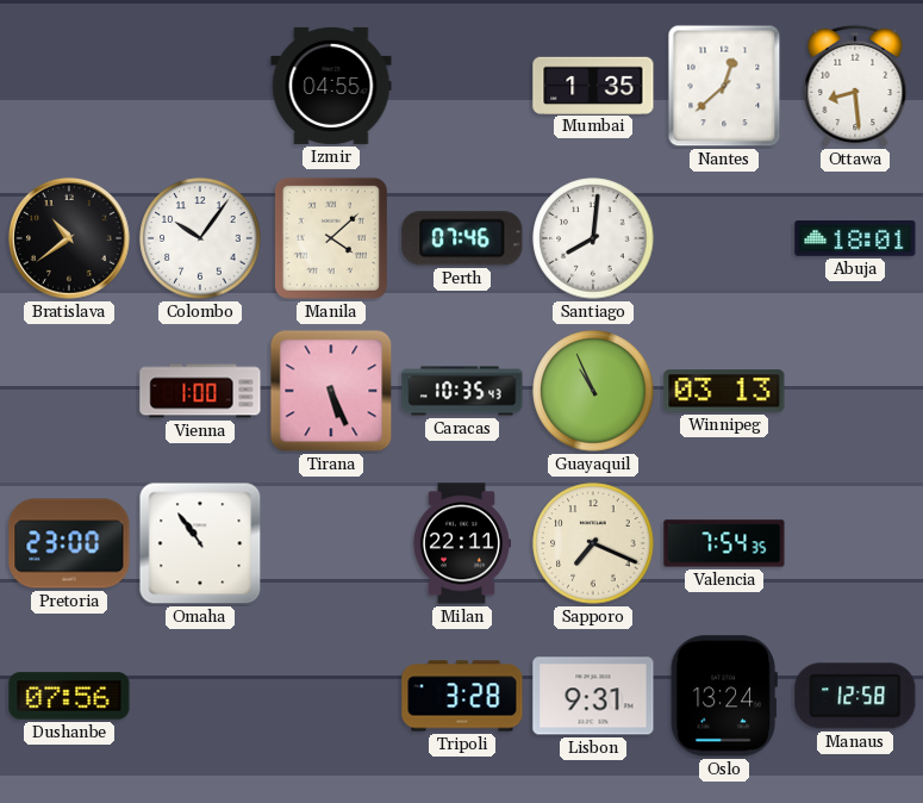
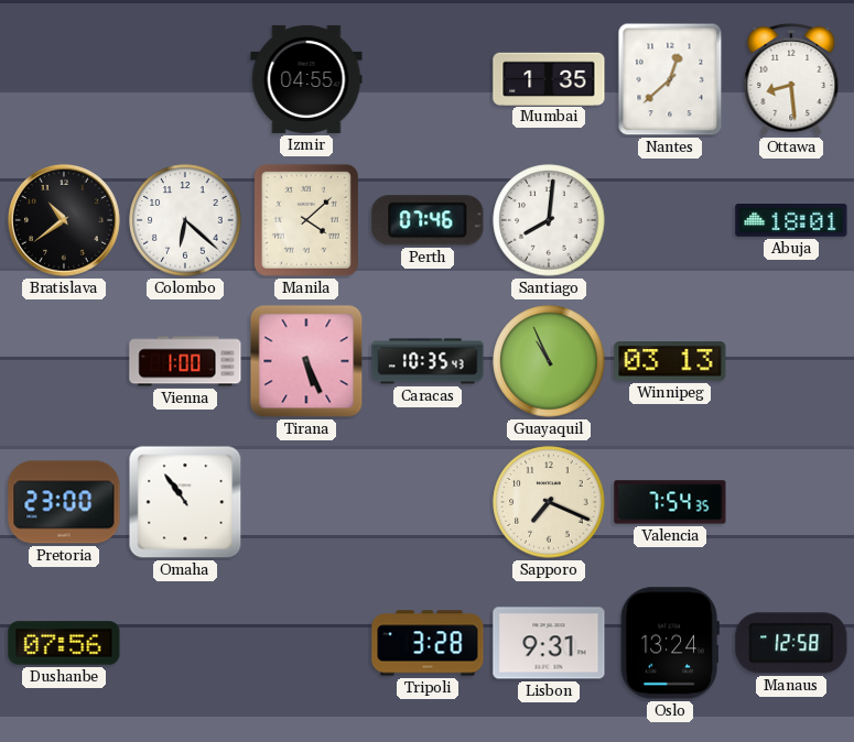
Colombo: 10:06 -> 6:22 (185, 220)
Milan: 22:11 -> none (461, 543)
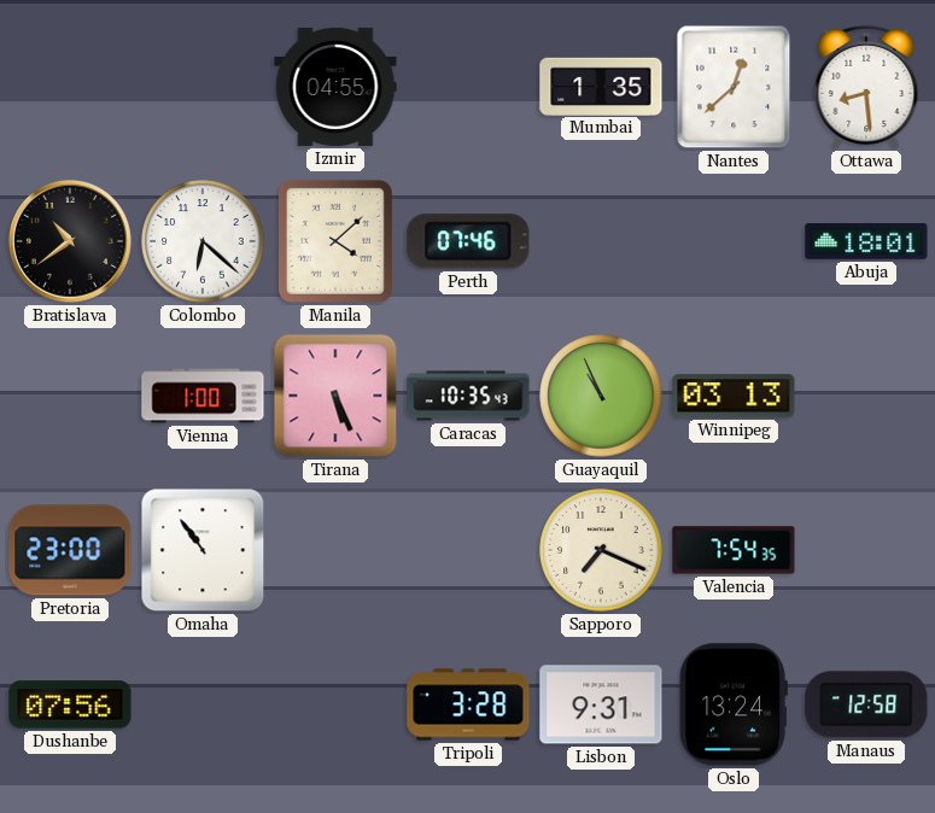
Santiago: 8:01 -> none (549, 220)
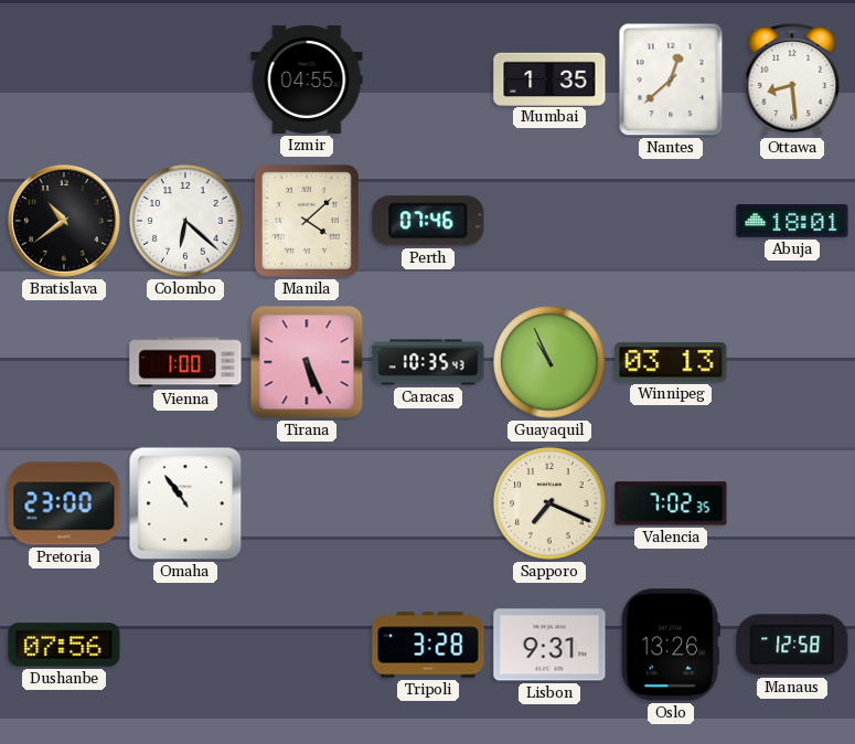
Valencia: 7:54 -> 7:02 (671, 503)
Oslo: 13:24 -> 13:26 (671, 645)
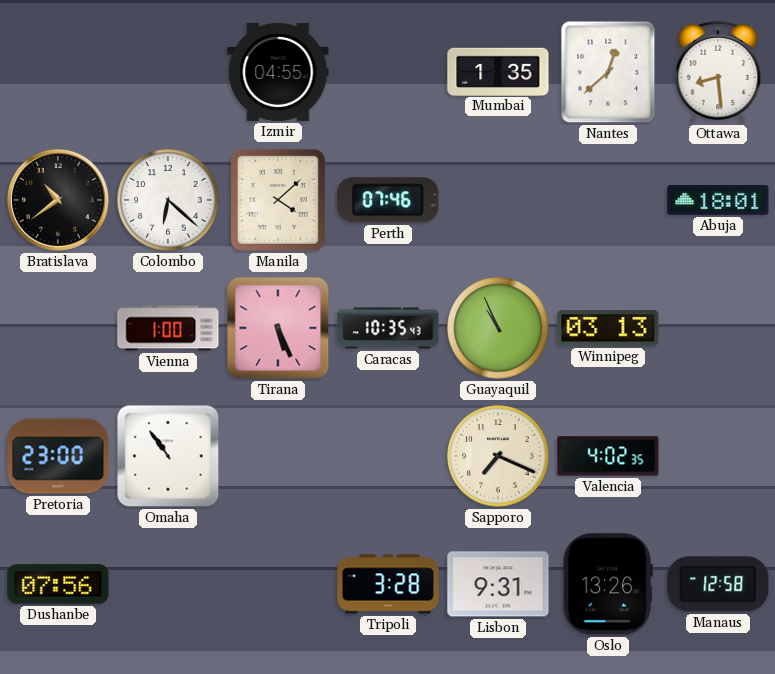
Valencia: 7:02 -> 4:02 (608, 456)
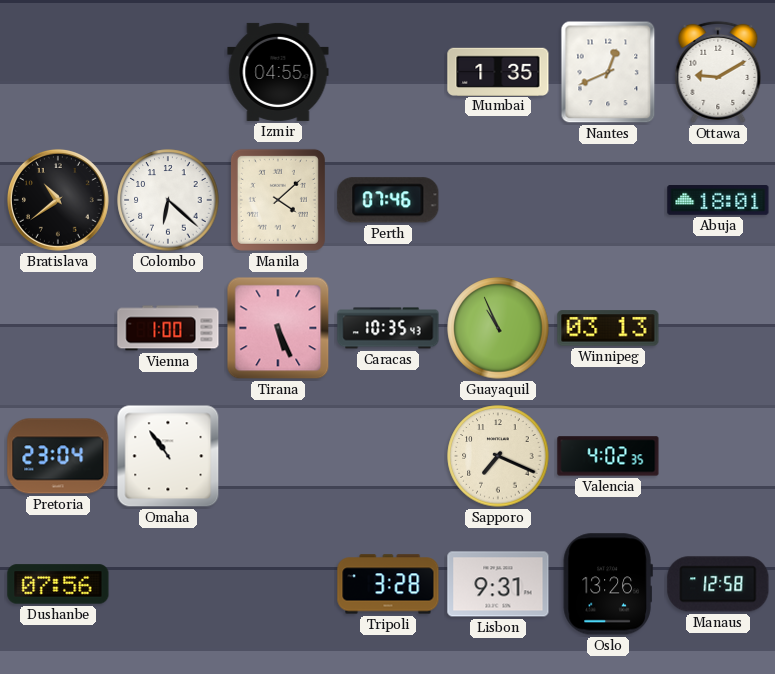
Nantes: 12:38 -> 12:41 (608, 72)
Ottawa: 8:29 -> 9:10 (718, 72)
Pretoria: 23:00 -> 23:04 (58, 456)
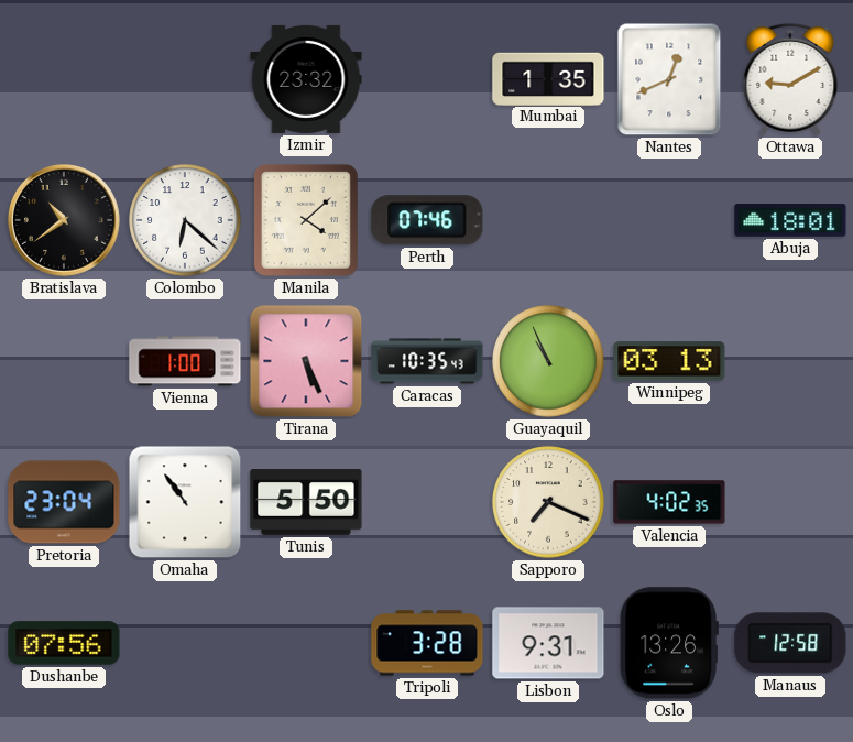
Izmir: 04:55 -> 23:32 (306, 79)
Tunis: none -> 5:50 (306, 503)
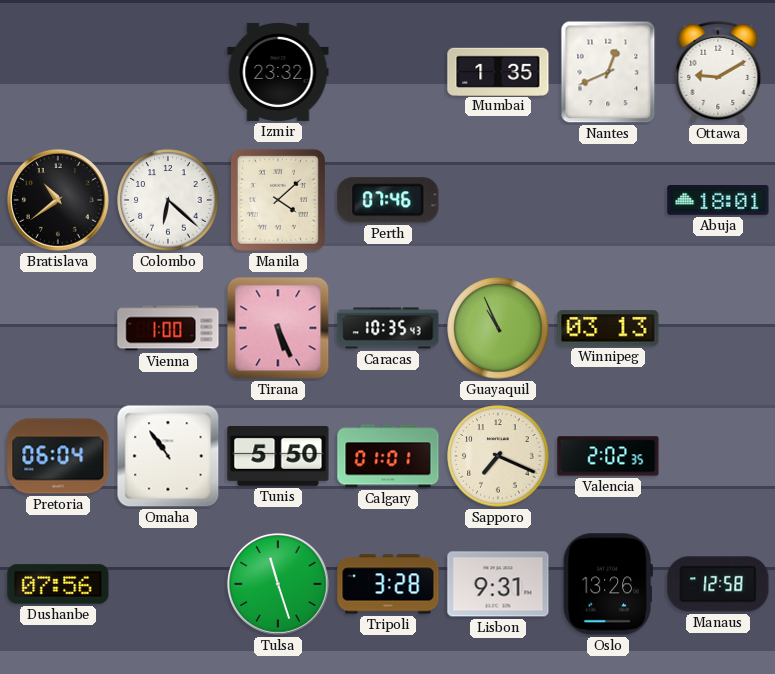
Pretoria: 23:04 -> 06:04 (58, 456)
Calgary: none -> 01:01 (388, 456)
Valencia: 4:02 -> 2:02 (608, 456)
Tulsa: none -> 11:27 (278, 584)
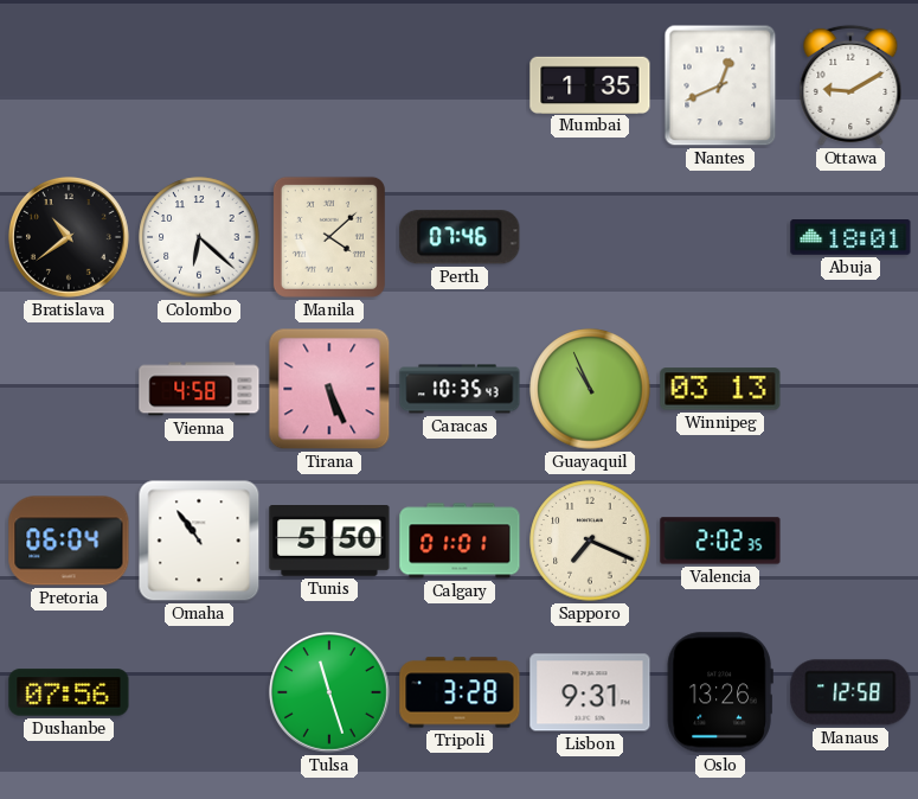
Izmir: 23:32 -> none (278, 72)
Vienna: 1:00 -> 4:58 (199, 389)
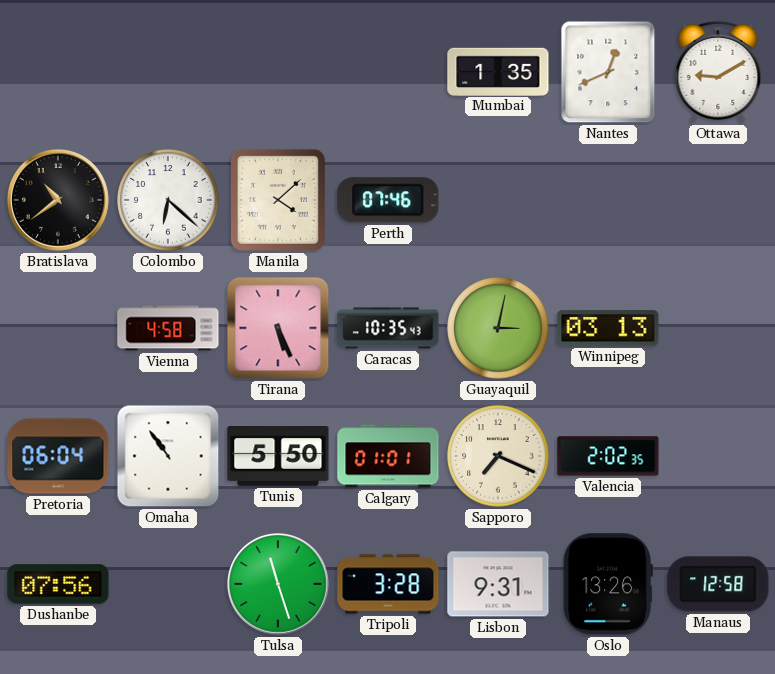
Abuja: 18:01 -> none (850, 238)
Guayaquil: 10:56 -> 3:02 (498, 328)
